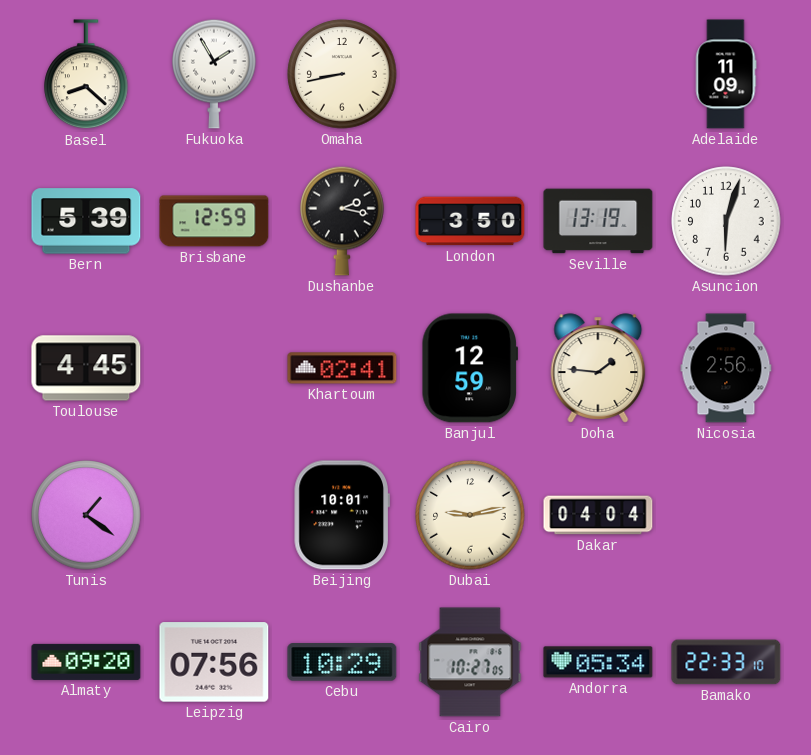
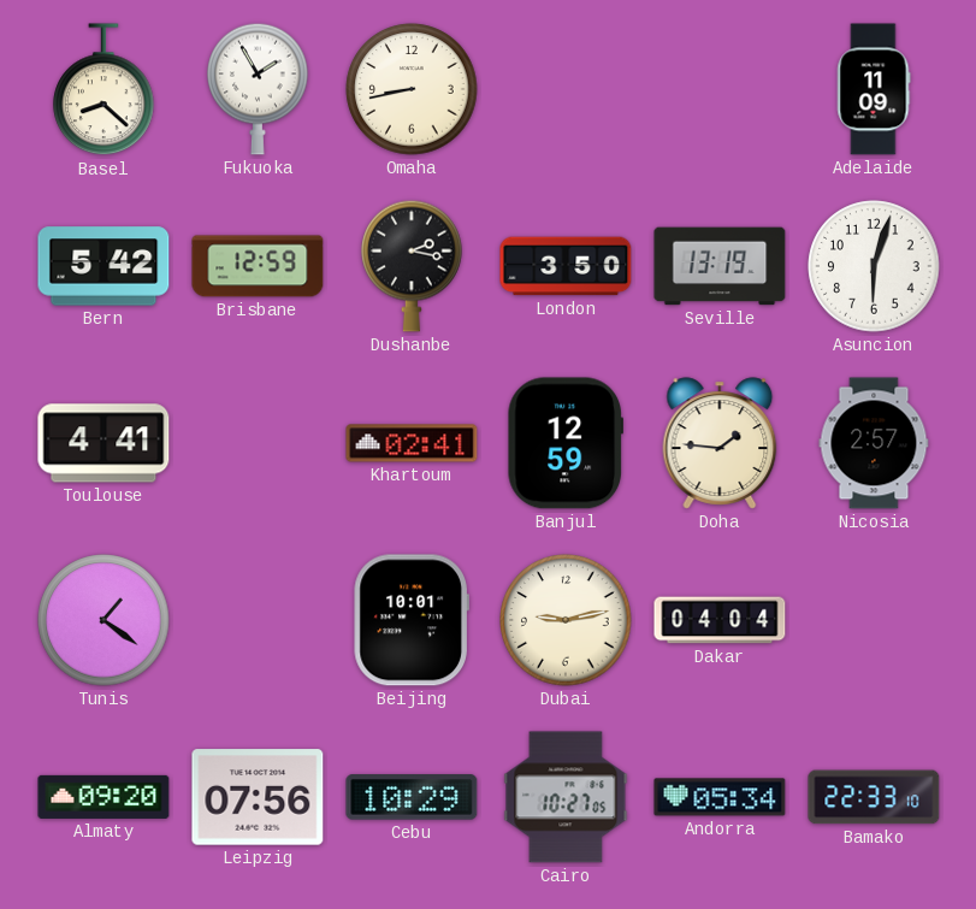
Bern: 5:39 -> 5:42 (103, 266)
Toulouse: 4:45 -> 4:41 (103, 443)
Nicosia: 2:56 -> 2:57 (874, 443)
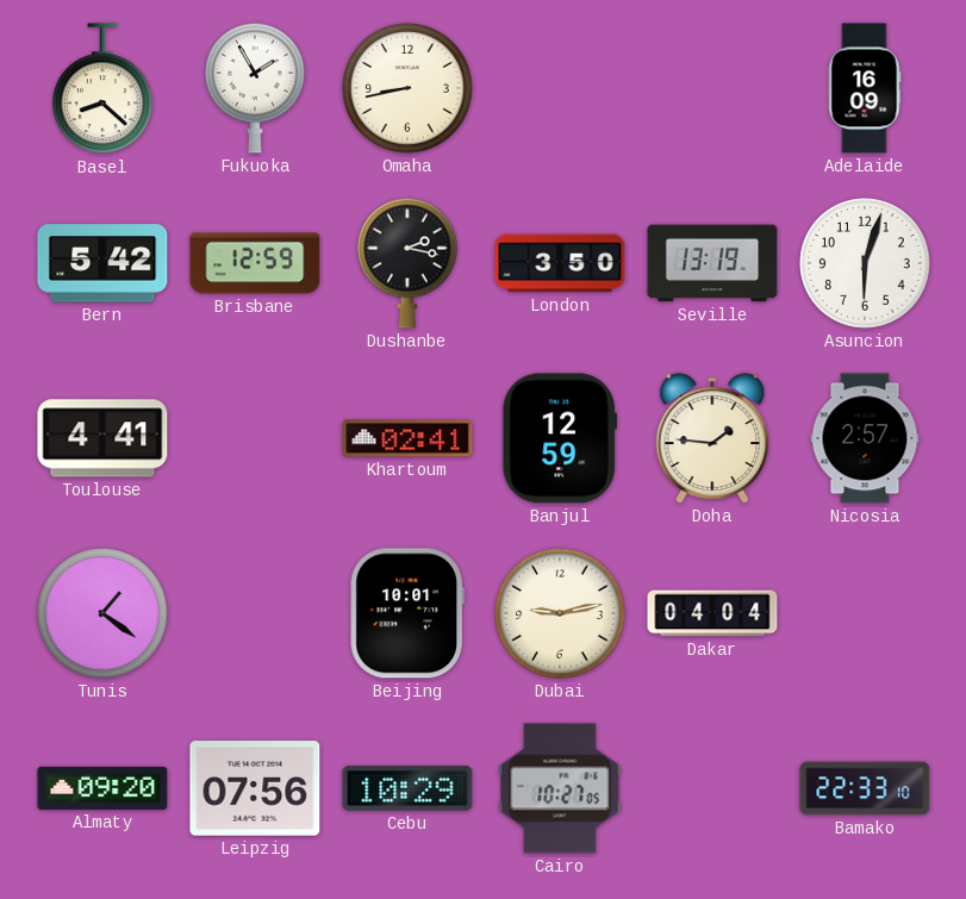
Adelaide: 11:09 -> 16:09 (865, 88)
Andorra: 05:34 -> none (720, 797)
